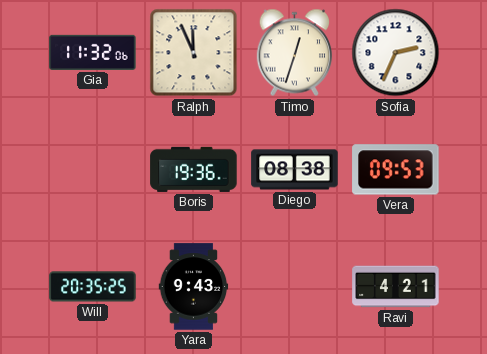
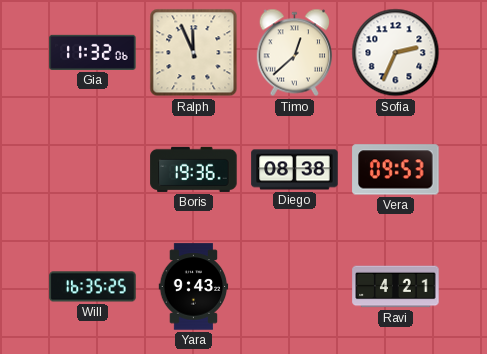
Timo: 12:33 -> 12:38 (295, 53)
Will: 20:35 -> 16:35 (93, 287)
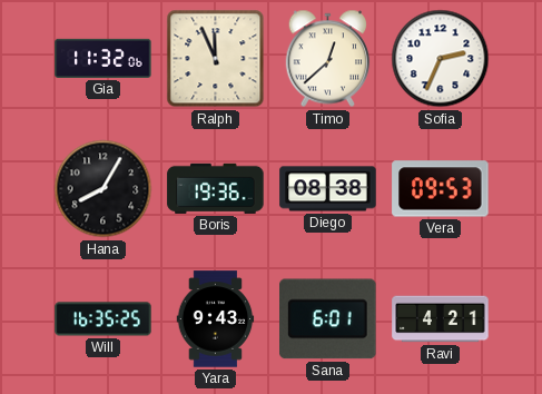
Hana: none -> 8:05 (104, 189)
Sana: none -> 6:01 (328, 319)
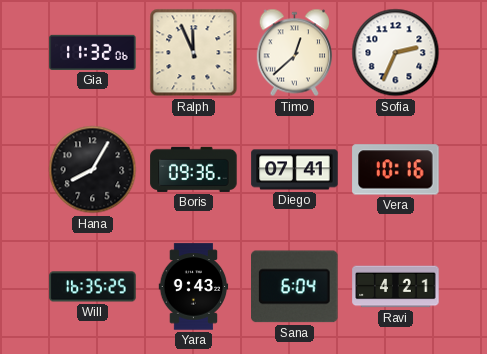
Boris: 19:36 -> 09:36 (194, 169)
Diego: 08:38 -> 07:41 (295, 170)
Vera: 09:53 -> 10:16 (396, 170)
Sana: 6:01 -> 6:04 (295, 287)
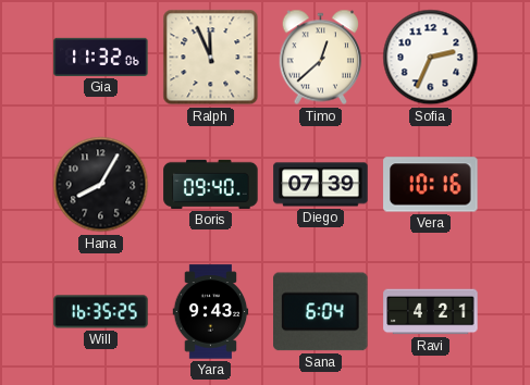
Boris: 09:36 -> 09:40 (211, 184)
Diego: 07:41 -> 07:39 (321, 185)
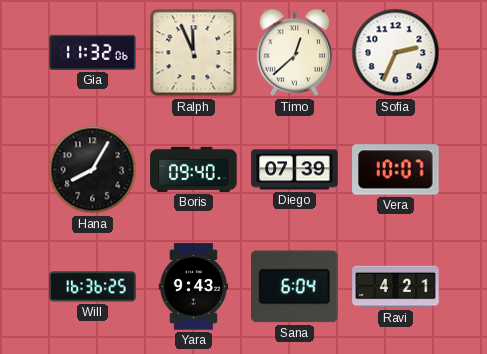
Vera: 10:16 -> 10:07 (396, 170)
Will: 16:35 -> 16:36 (93, 287)
